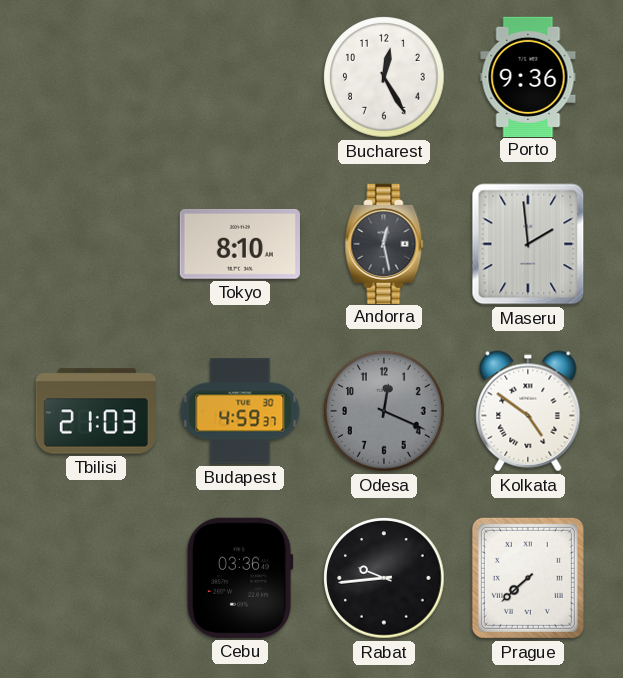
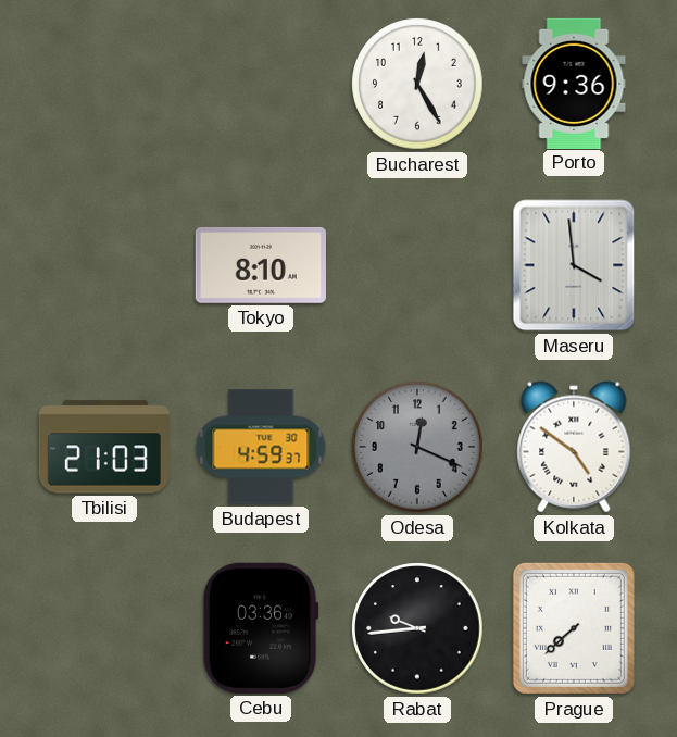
Andorra: 12:28 -> none (384, 243)
Maseru: 1:59 -> 3:59 (574, 265)
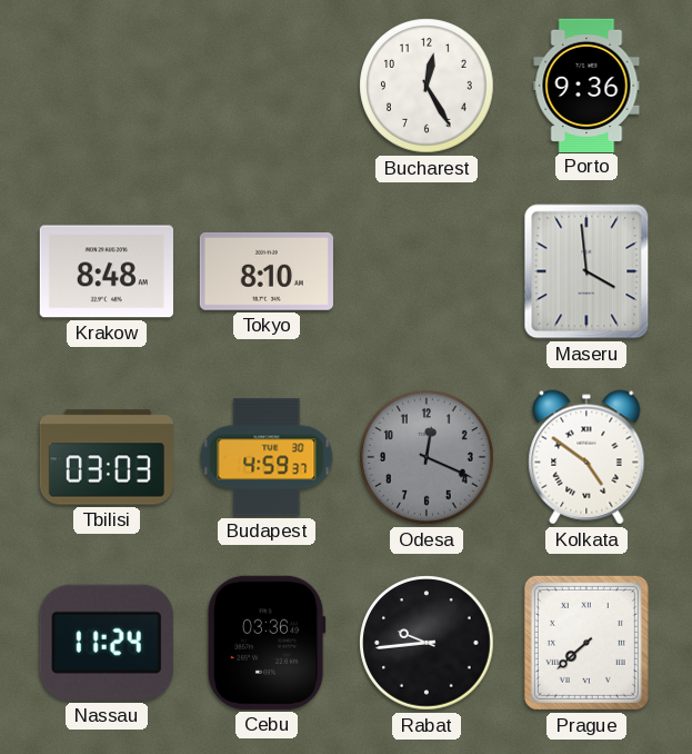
Krakow: none -> 8:48 (107, 271)
Tbilisi: 21:03 -> 03:03 (107, 457)
Nassau: none -> 11:24 (107, 643)
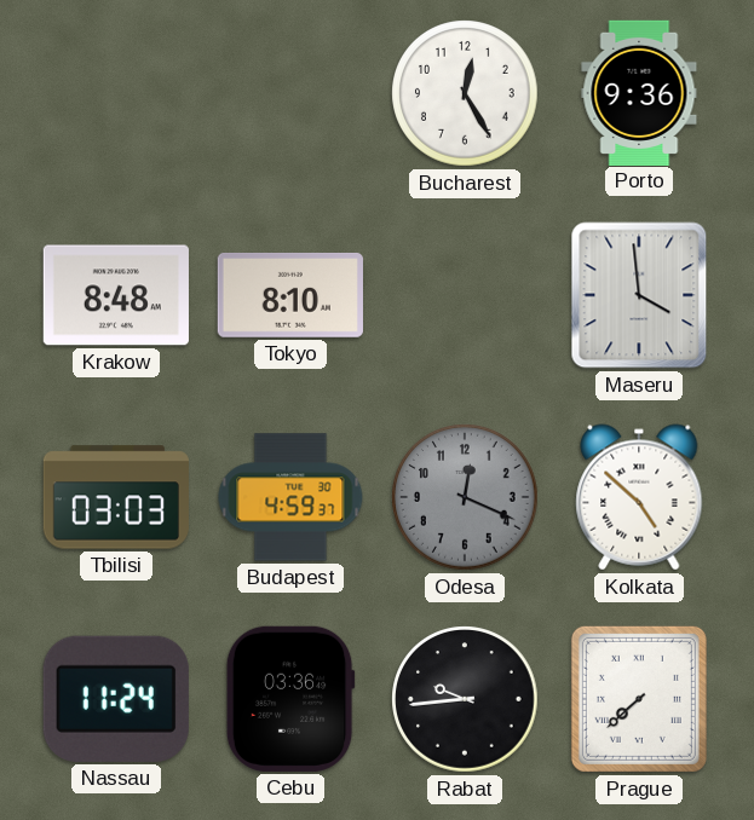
Kolkata: 4:51 -> 4:52 (639, 497)
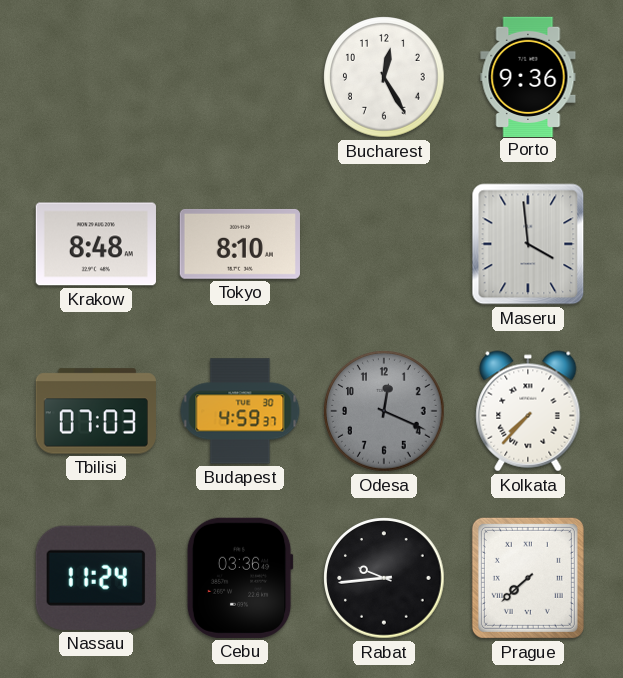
Tbilisi: 03:03 -> 07:03 (96, 411)
Kolkata: 4:52 -> 7:37 (528, 411)
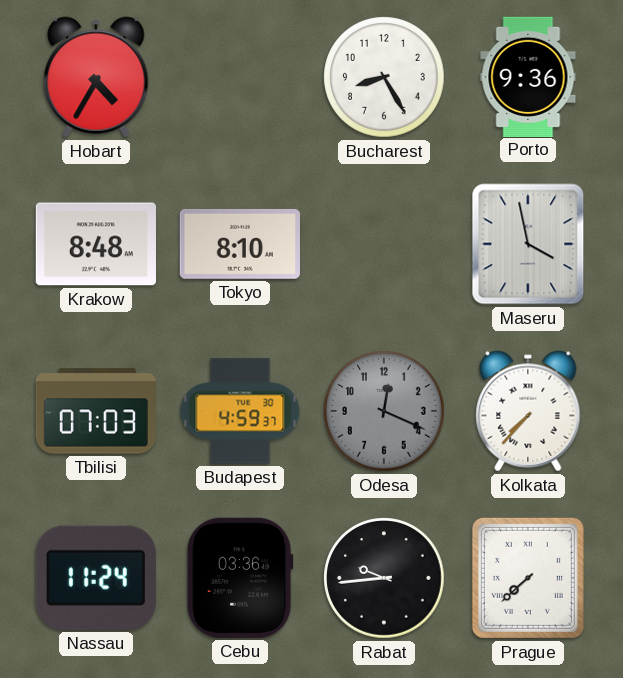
Hobart: none -> 4:35 (96, 77)
Bucharest: 12:25 -> 8:25 (384, 77)
Maseru: 3:59 -> 3:58 (528, 244)
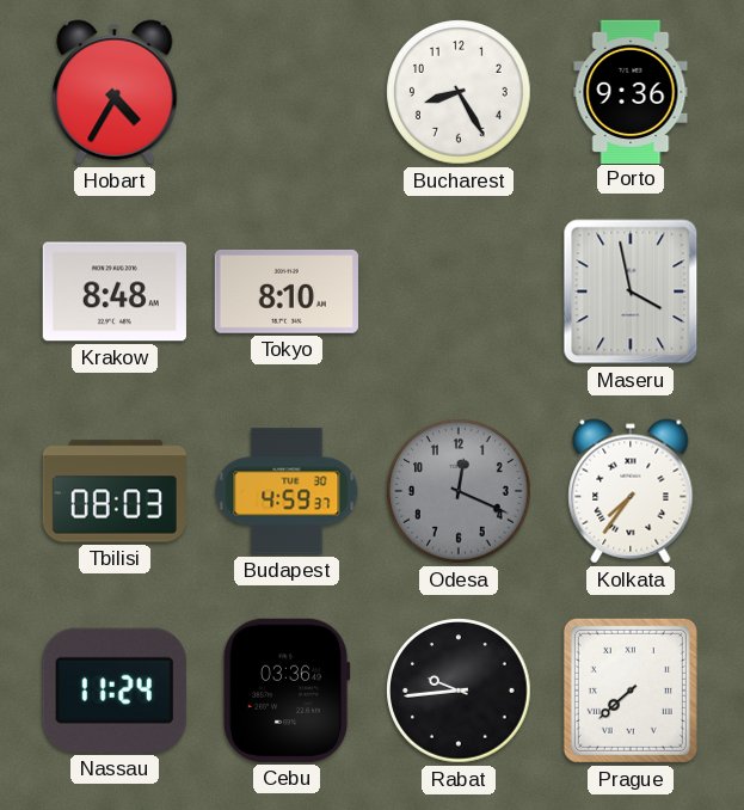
Tbilisi: 07:03 -> 08:03 (115, 491)
Kolkata: 7:37 -> 7:36 (631, 491)
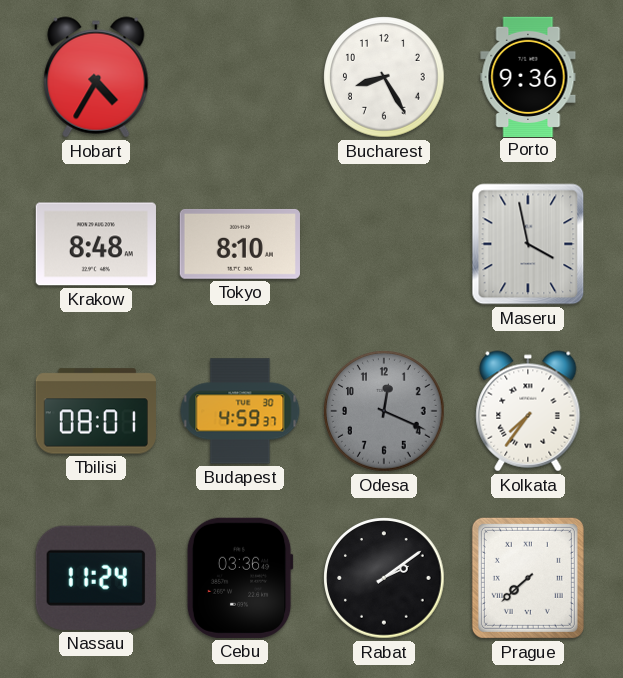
Tbilisi: 08:03 -> 08:01 (96, 411)
Rabat: 9:44 -> 2:09 (384, 578)
